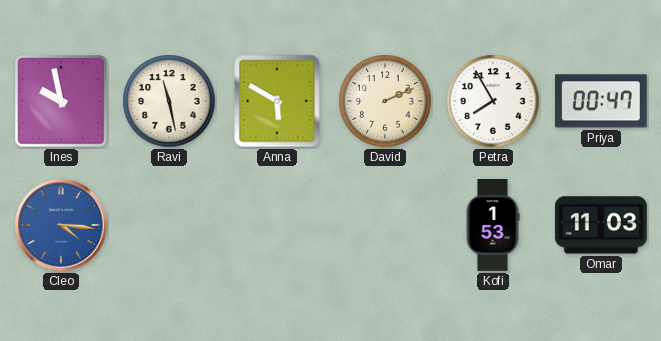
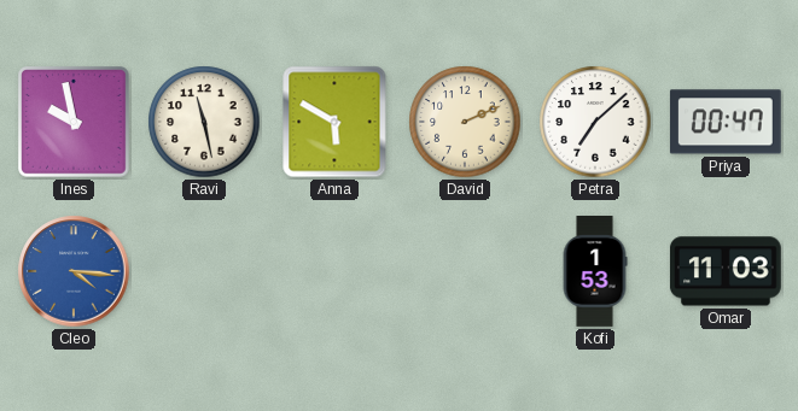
Petra: 7:55 -> 7:08 (595, 122)
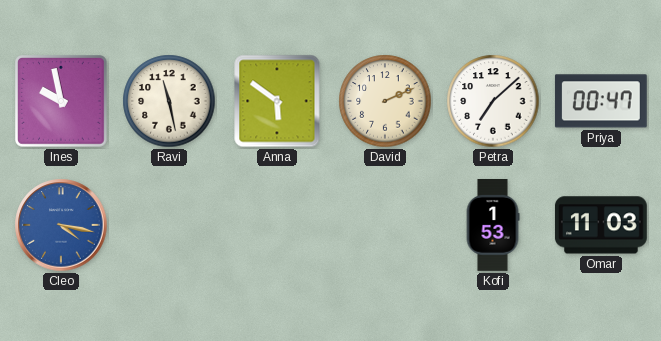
Anna: 5:50 -> 5:51 (277, 101)
Cleo: 4:16 -> 4:17 (61, 225)
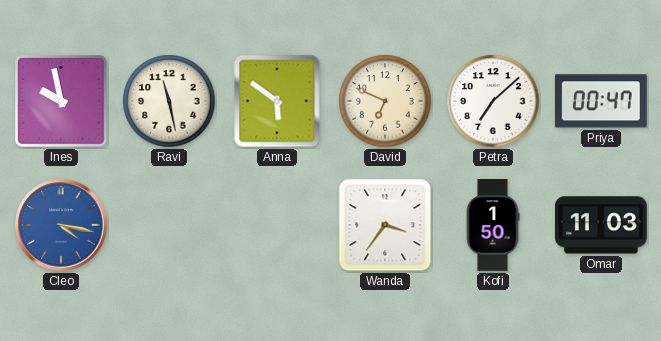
David: 2:11 -> 6:49 (385, 101)
Wanda: none -> 3:36 (385, 225)
Kofi: 1:53 -> 1:50 (493, 226)
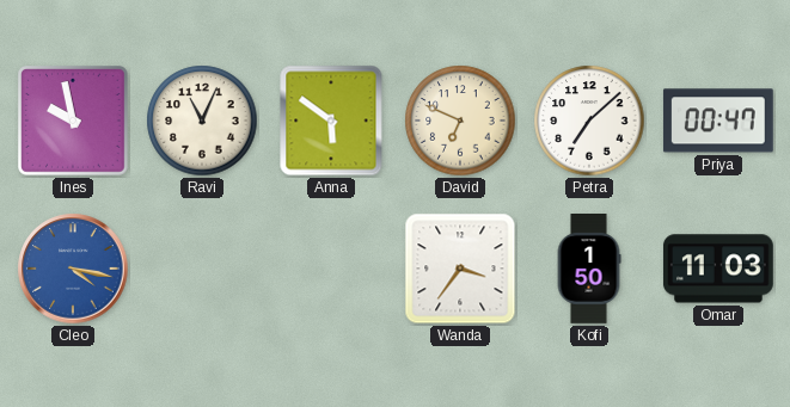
Ravi: 11:28 -> 11:04 (202, 121)
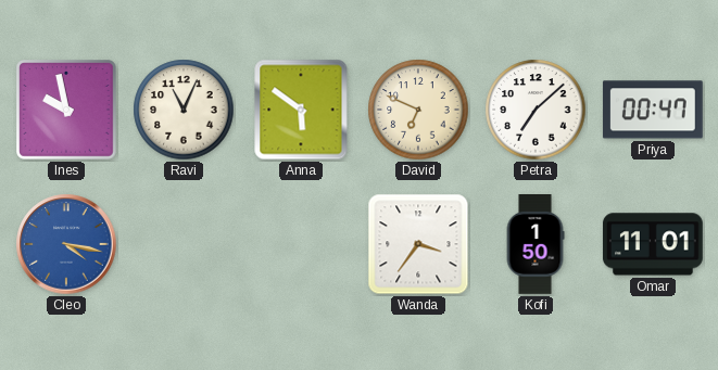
Omar: 11:03 -> 11:01 (653, 244)
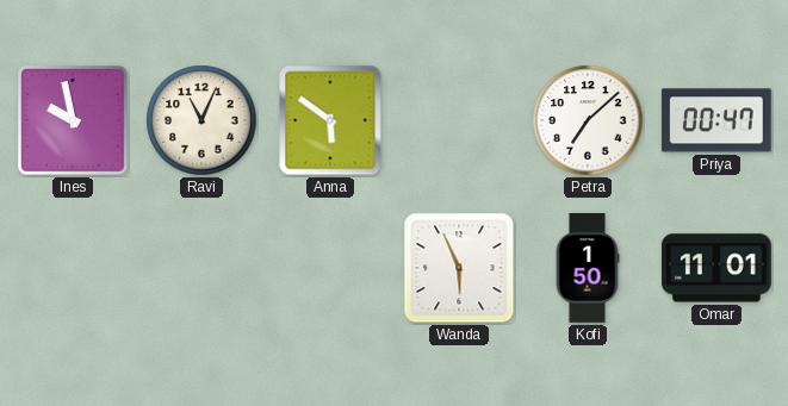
David: 6:49 -> none (418, 110)
Cleo: 4:17 -> none (66, 244)
Wanda: 3:36 -> 5:56 (459, 268)
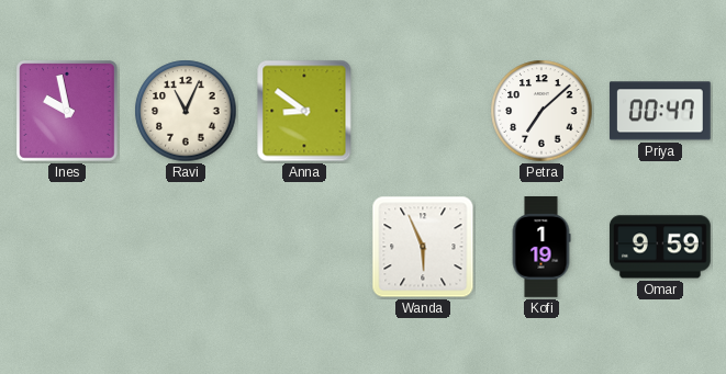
Anna: 5:51 -> 8:51 (304, 111)
Kofi: 1:50 -> 1:19 (541, 248)
Omar: 11:01 -> 9:59 (660, 247)
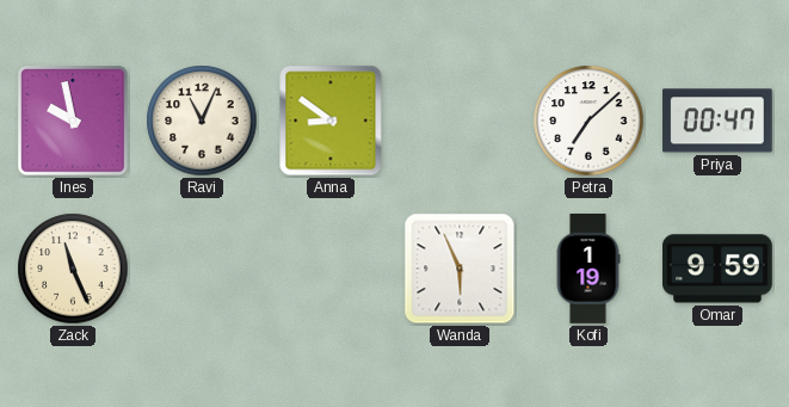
Zack: none -> 11:26 (73, 269)
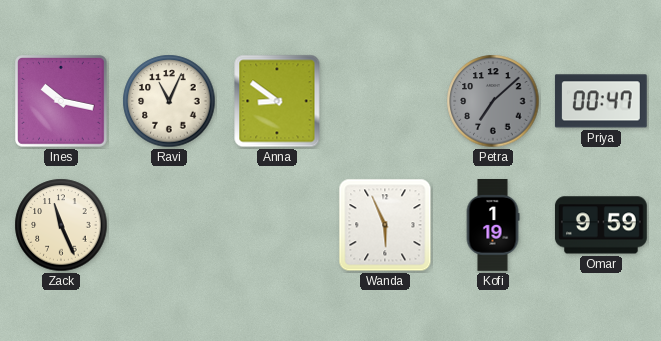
Ines: 9:58 -> 10:17 (62, 102)
Petra dial: white -> grey (493, 101)
